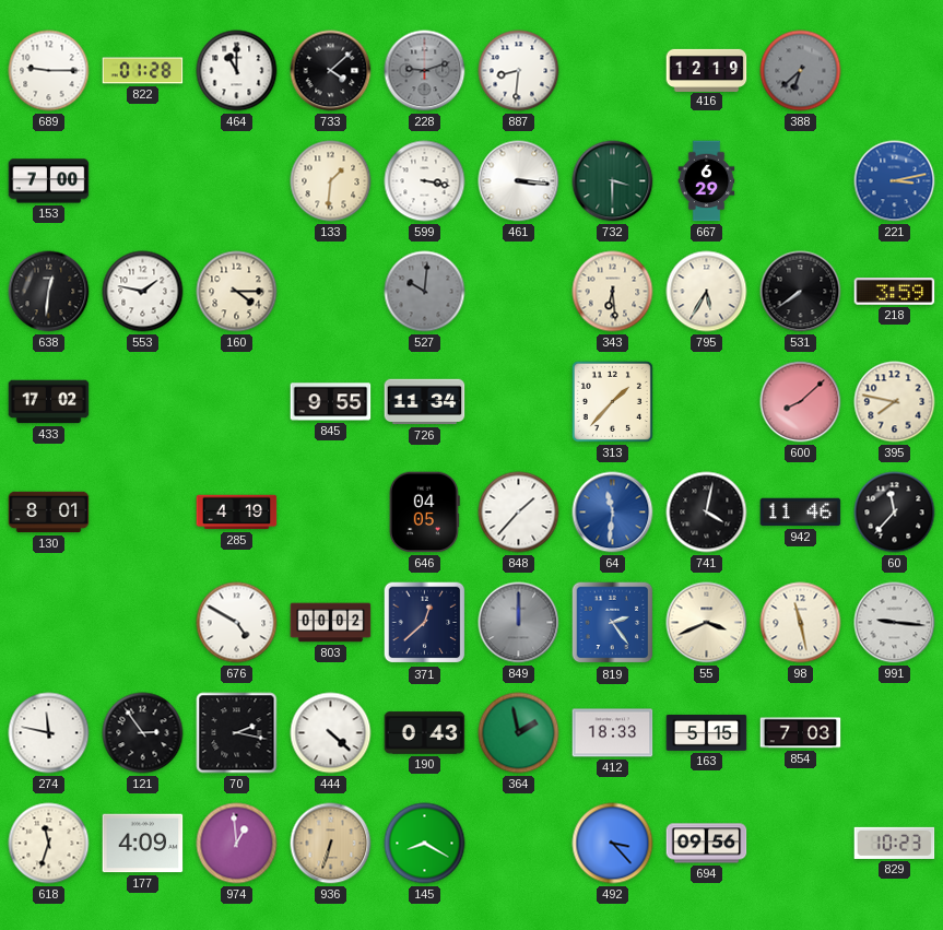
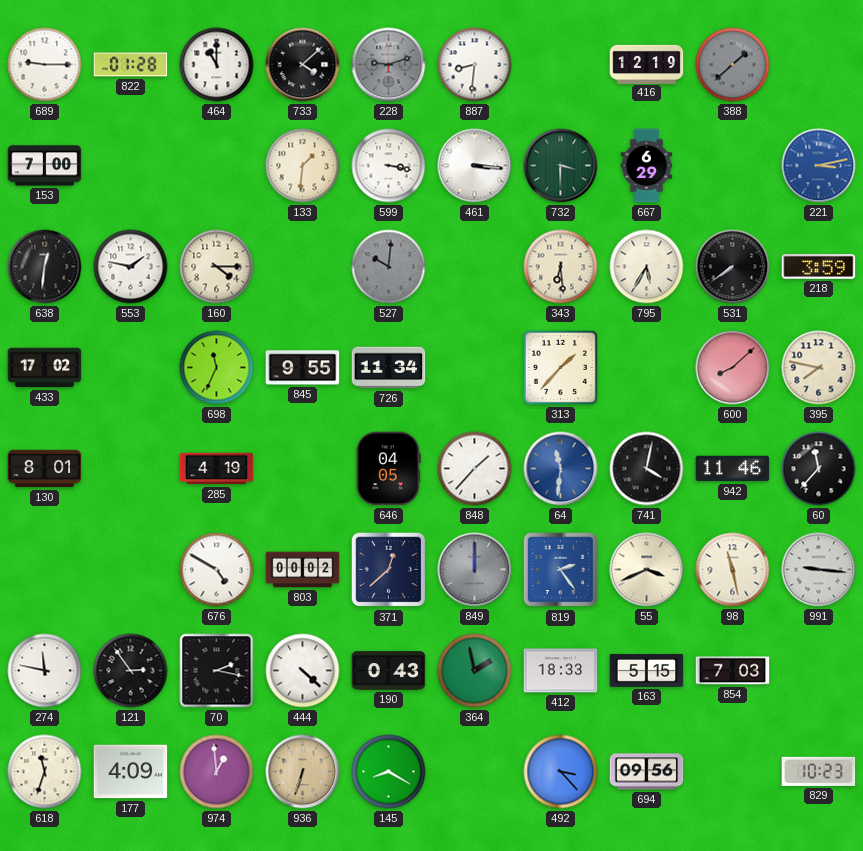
388: 6:38 -> 1:38 (733, 65)
698: none -> 11:34 (217, 368)
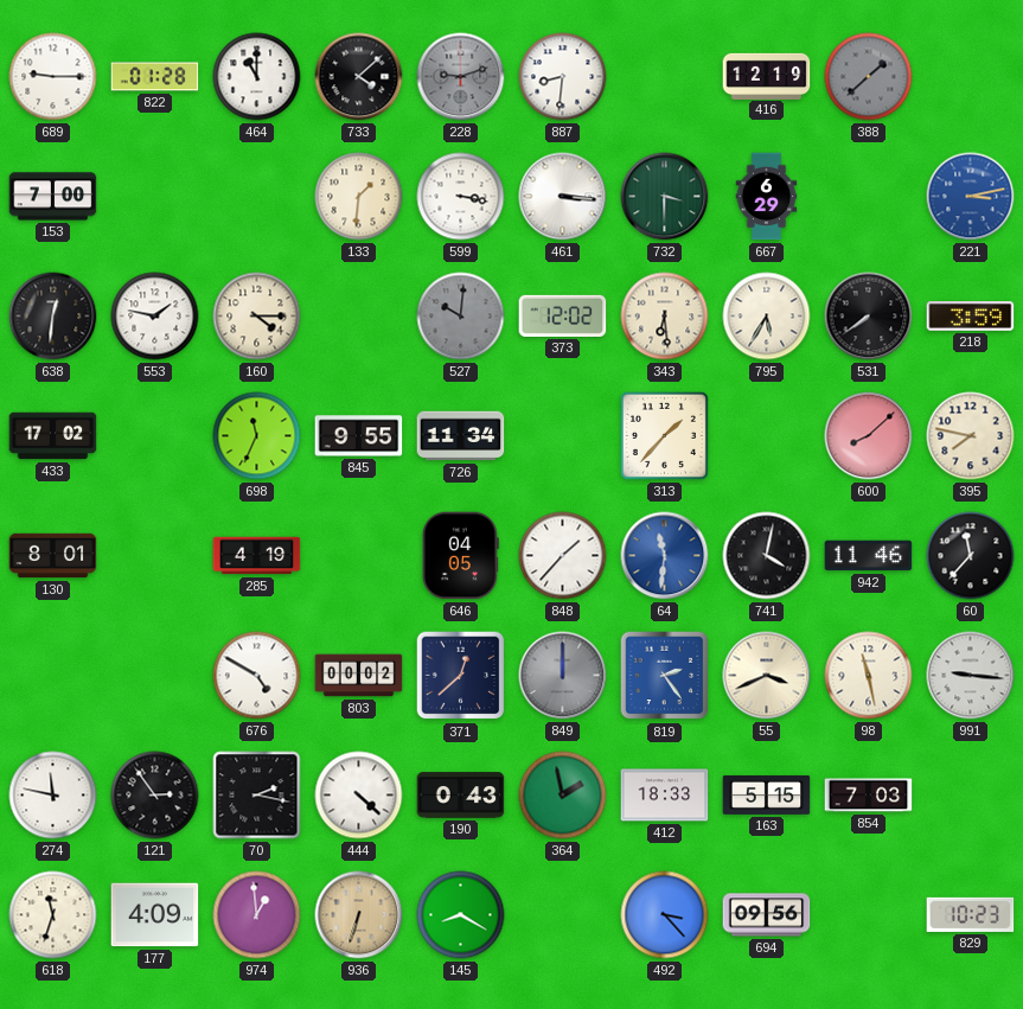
373: none -> 12:02 (563, 315)
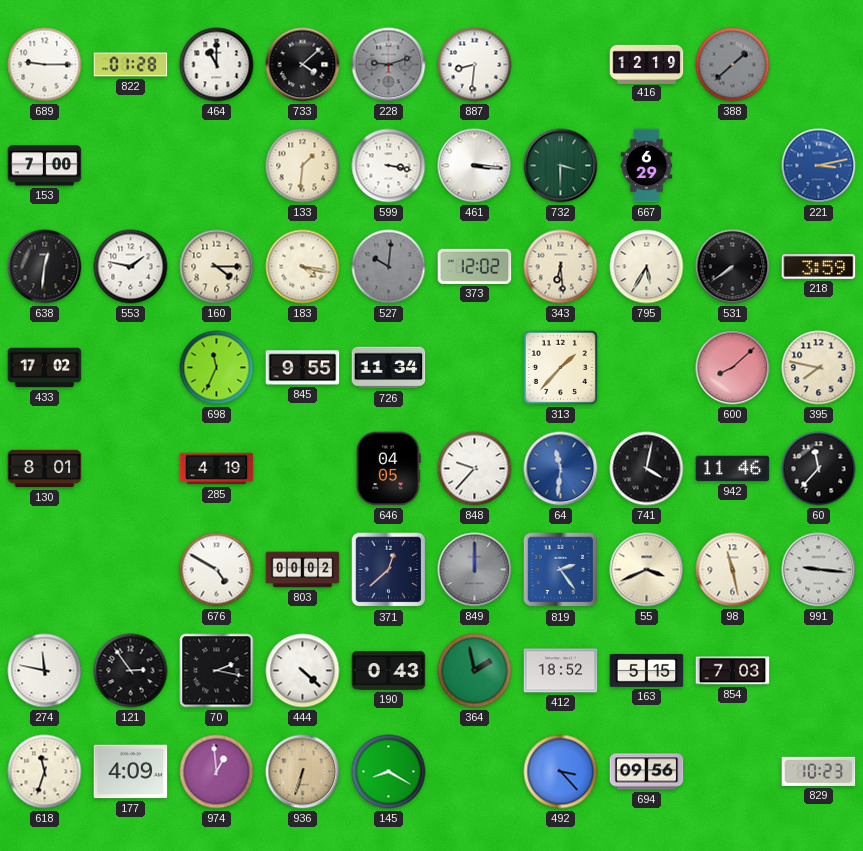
183: none -> 4:17 (303, 267)
848: 1:37 -> 9:37 (475, 469)
412: 18:33 -> 18:52 (561, 671)
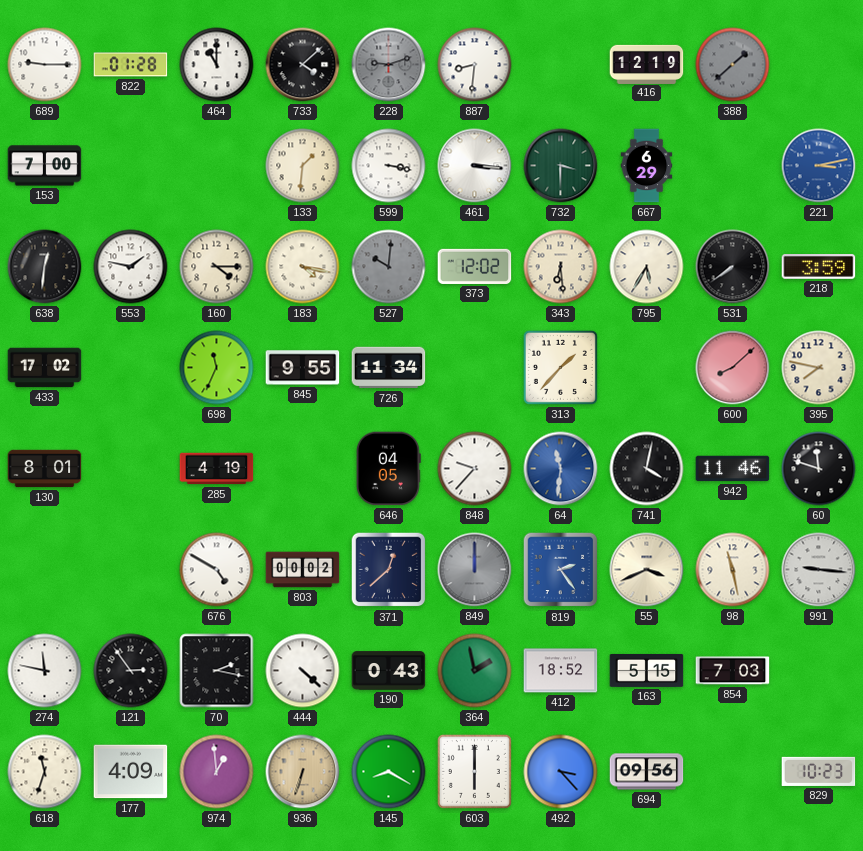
60: 11:37 -> 11:48 (819, 469)
603: none -> 6:00 (474, 771)
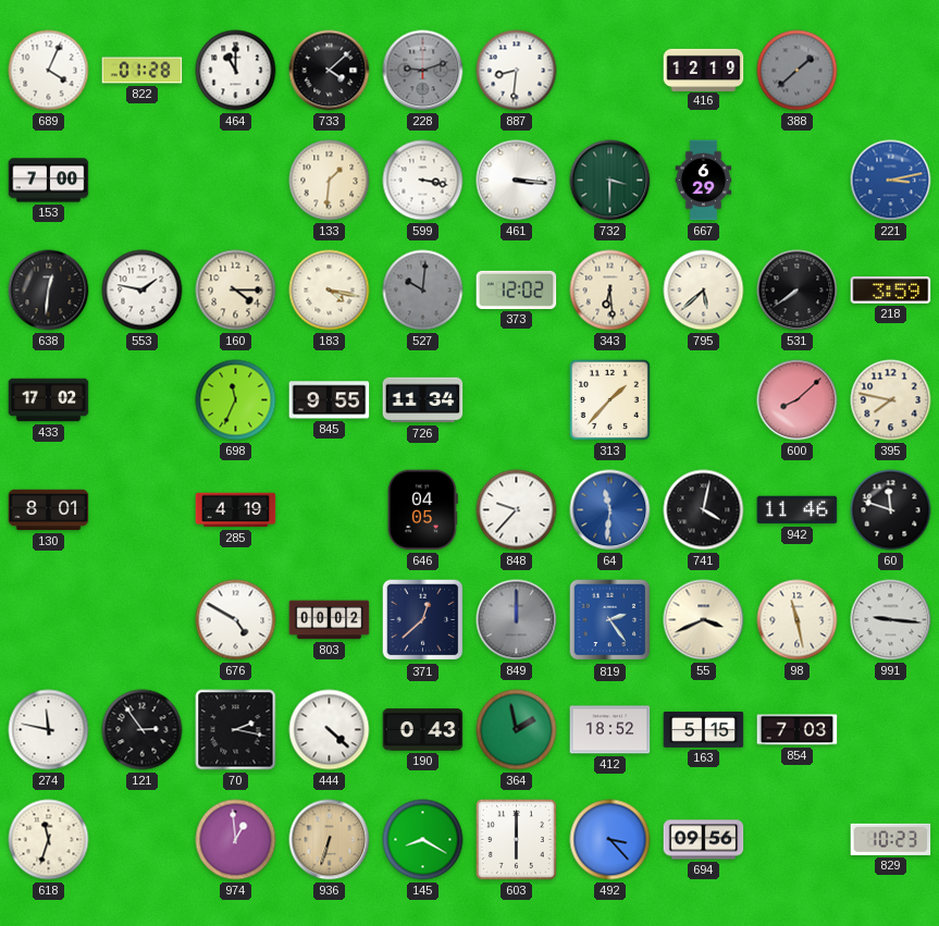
689: 9:15 -> 4:04 (49, 71)
795: 5:35 -> 5:38 (704, 291)
177: 4:09 -> none (131, 772)
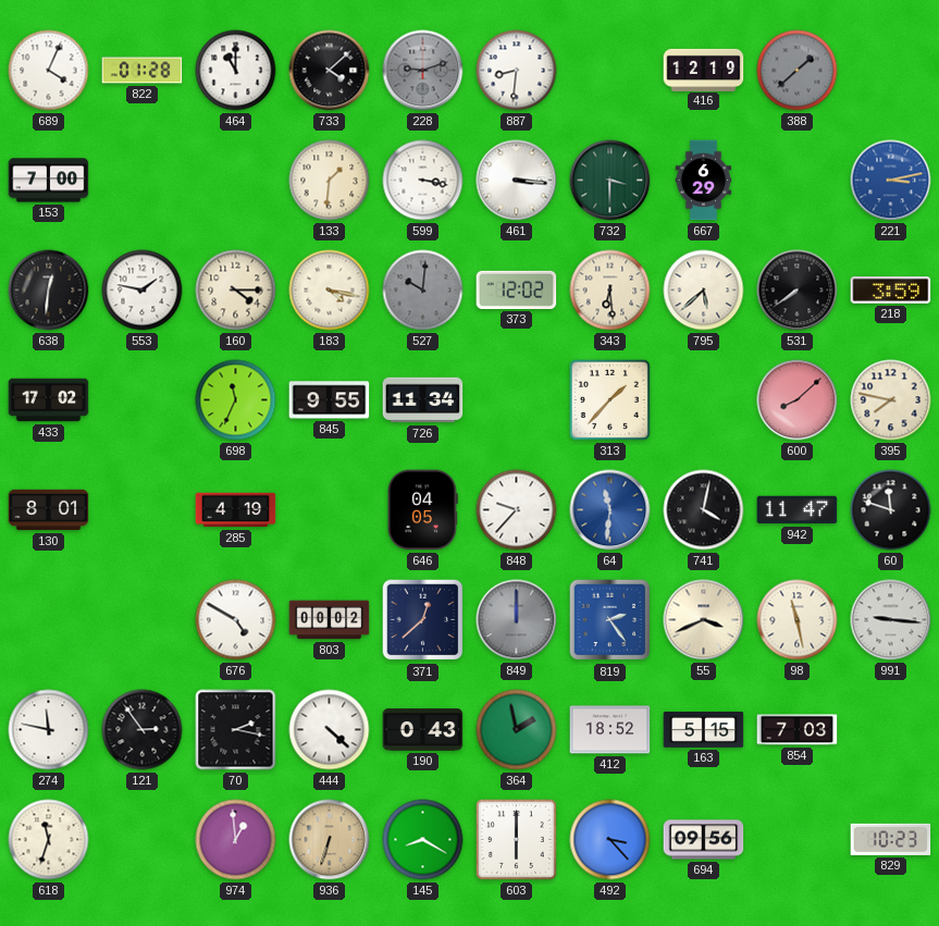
942: 11:46 -> 11:47 (798, 510)
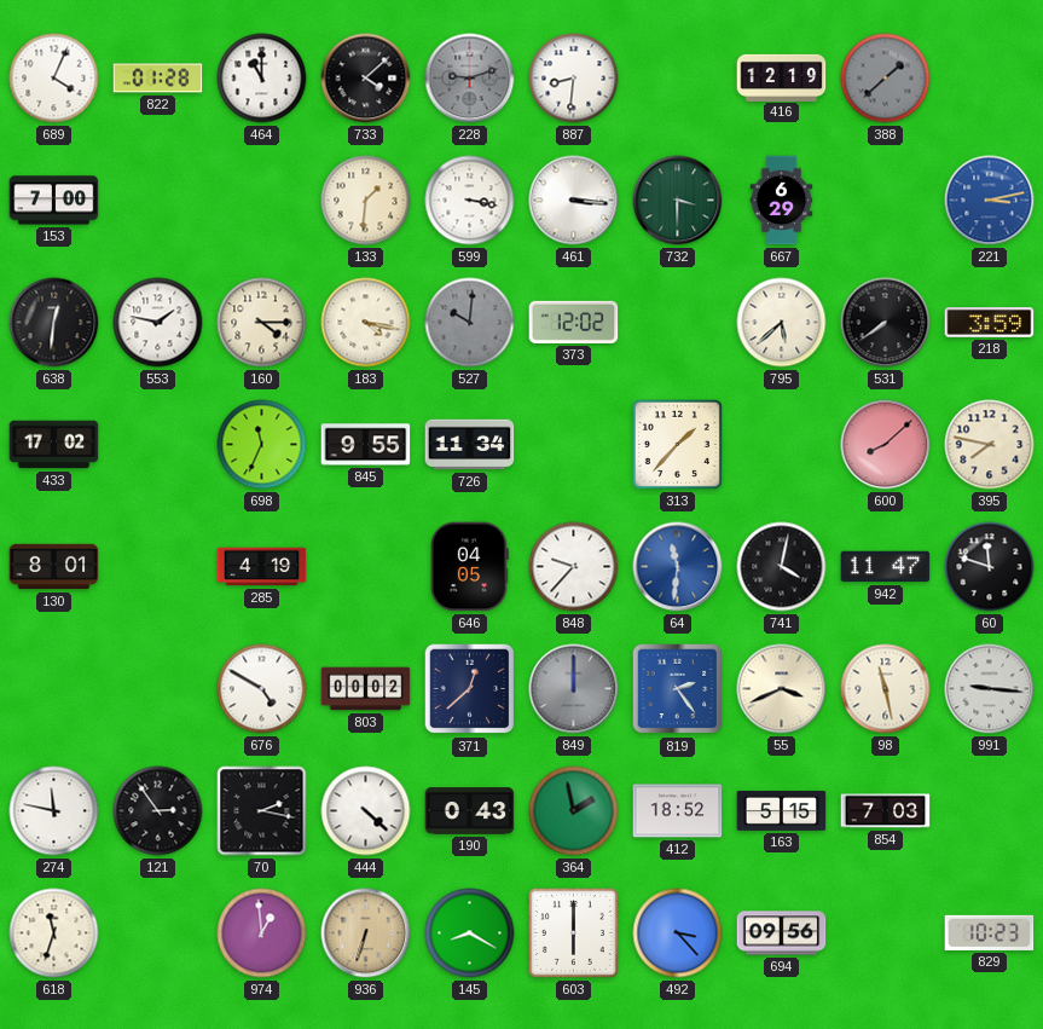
343: 6:29 -> none (610, 291)
